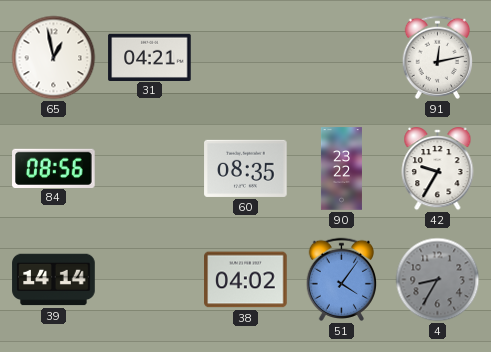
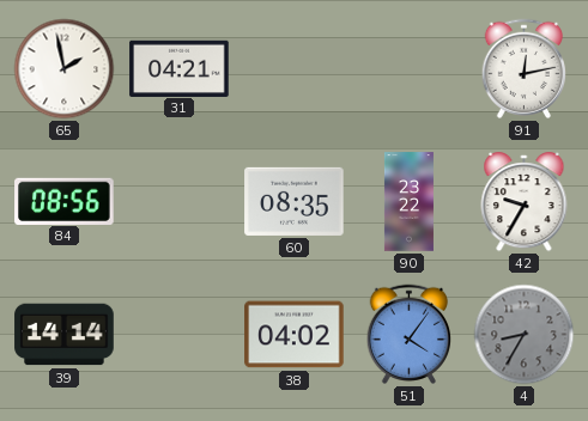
65: 12:58 -> 1:58 (65, 69)
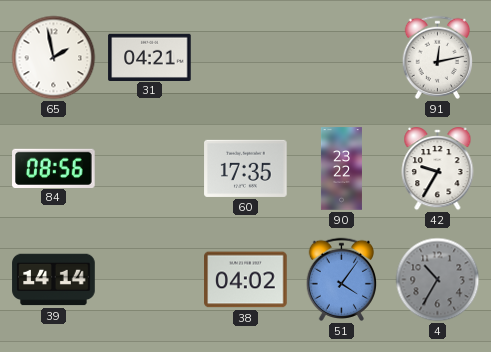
60: 08:35 -> 17:35 (246, 168)
4: 8:35 -> 10:35 (438, 280)
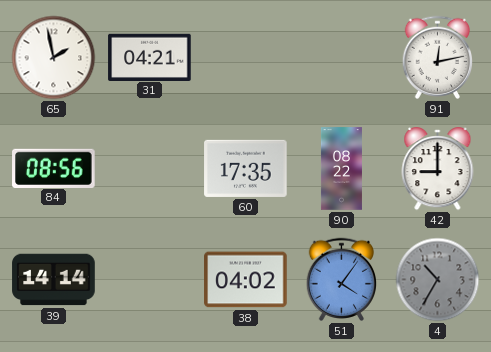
90: 23:22 -> 08:22 (341, 169)
42: 9:35 -> 9:00 (438, 170)
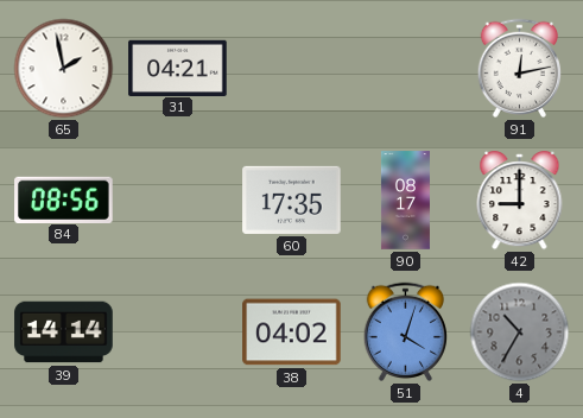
90: 08:22 -> 08:17 (405, 201)
51: 4:06 -> 4:03 (405, 331)
